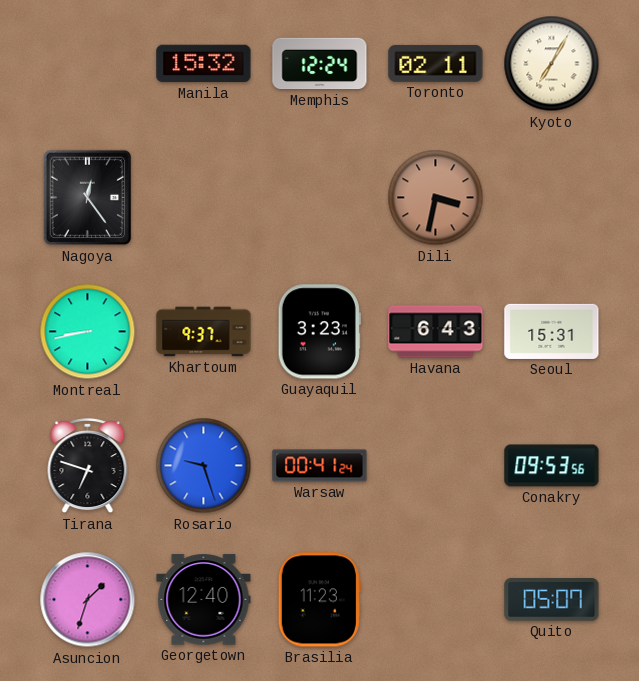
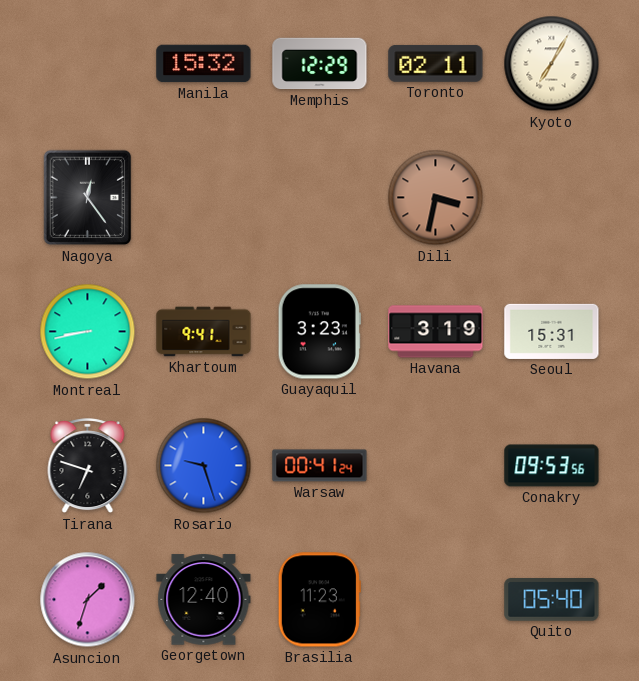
Memphis: 12:24 -> 12:29 (320, 64)
Khartoum: 9:37 -> 9:41 (204, 332)
Havana: 6:43 -> 3:19 (436, 332)
Quito: 05:07 -> 05:40 (552, 600)
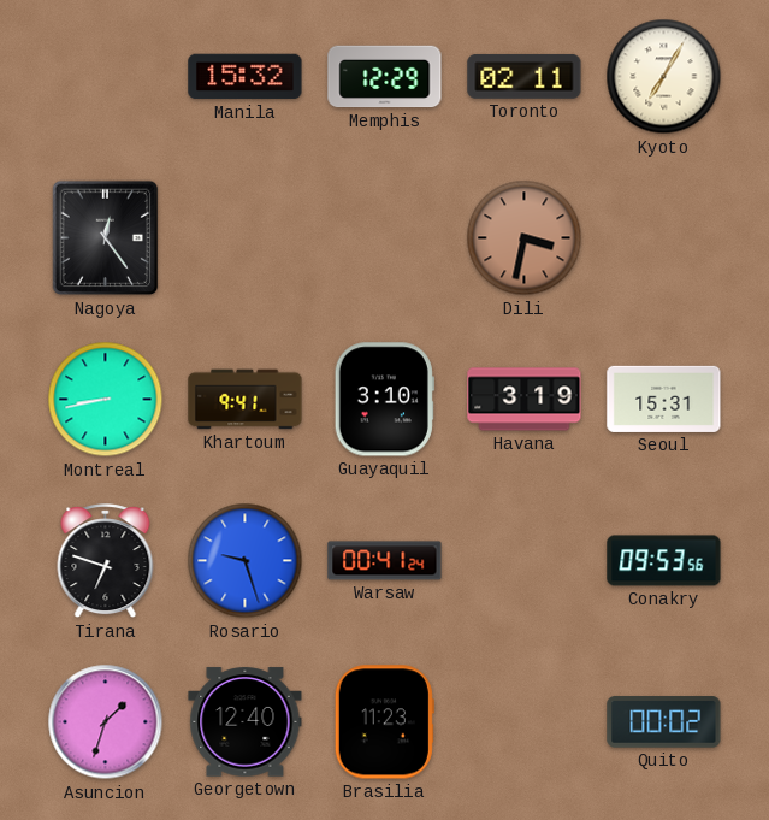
Guayaquil: 3:23 -> 3:10 (384, 400)
Quito: 05:40 -> 00:02 (664, 722)
